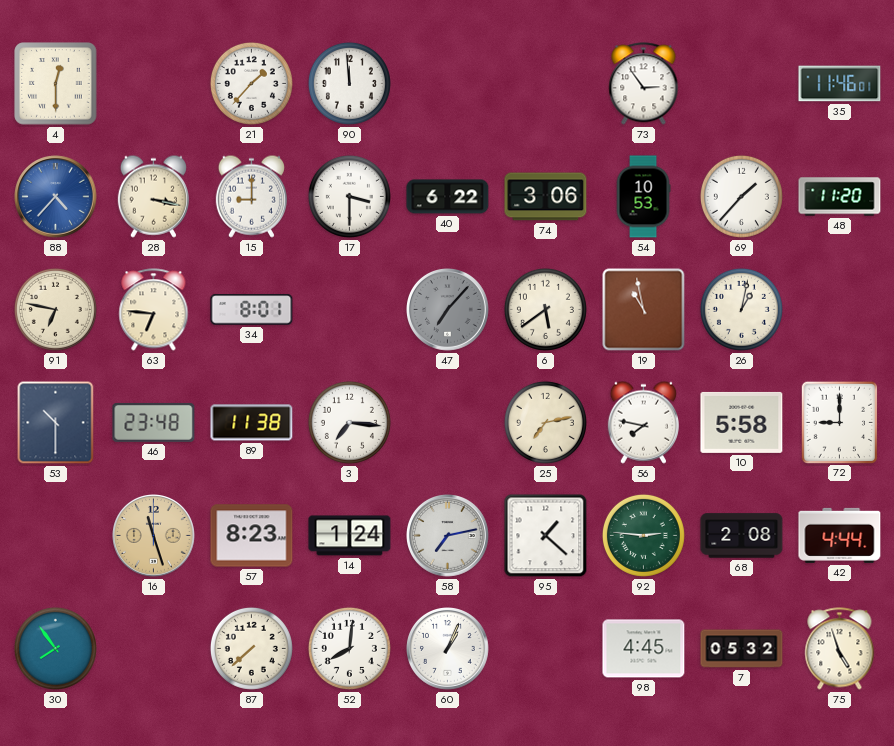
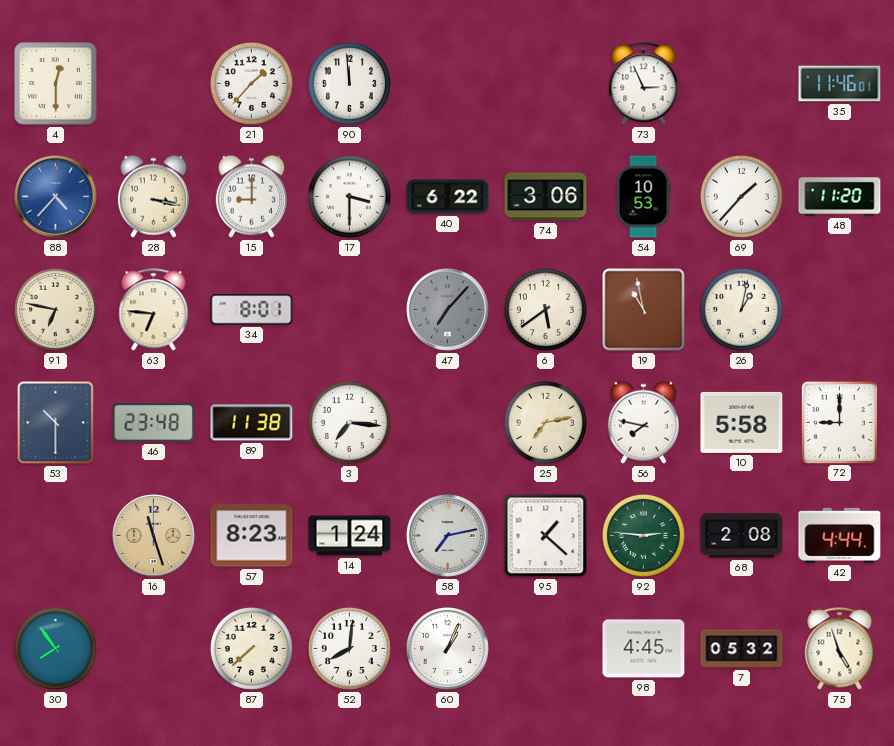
73: 2:54 -> 2:56 (644, 84)
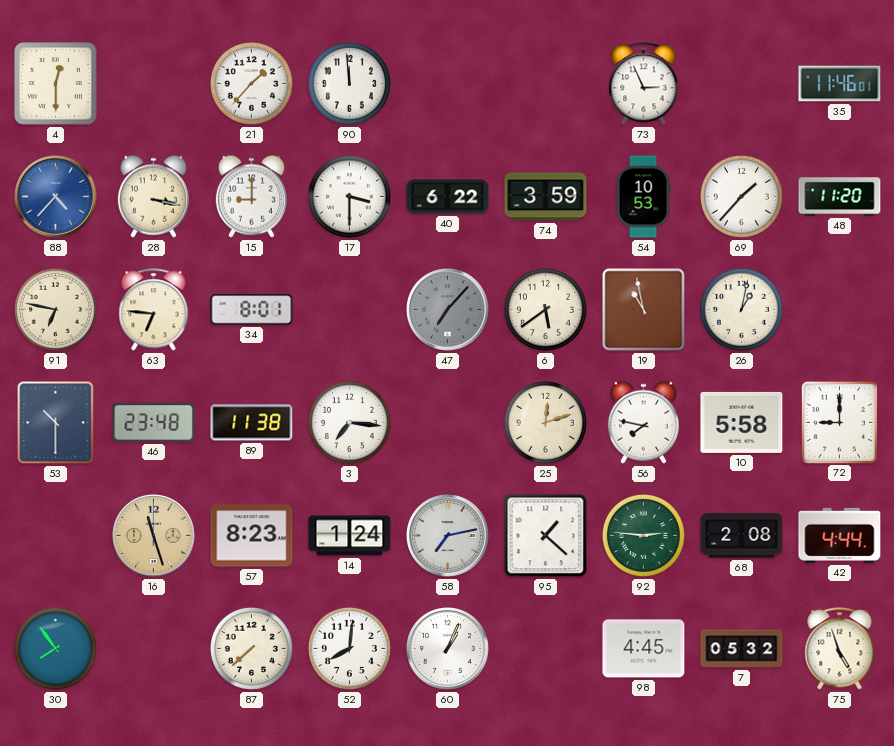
74: 3:06 -> 3:59 (546, 197)
25: 7:13 -> 12:12 (545, 422)
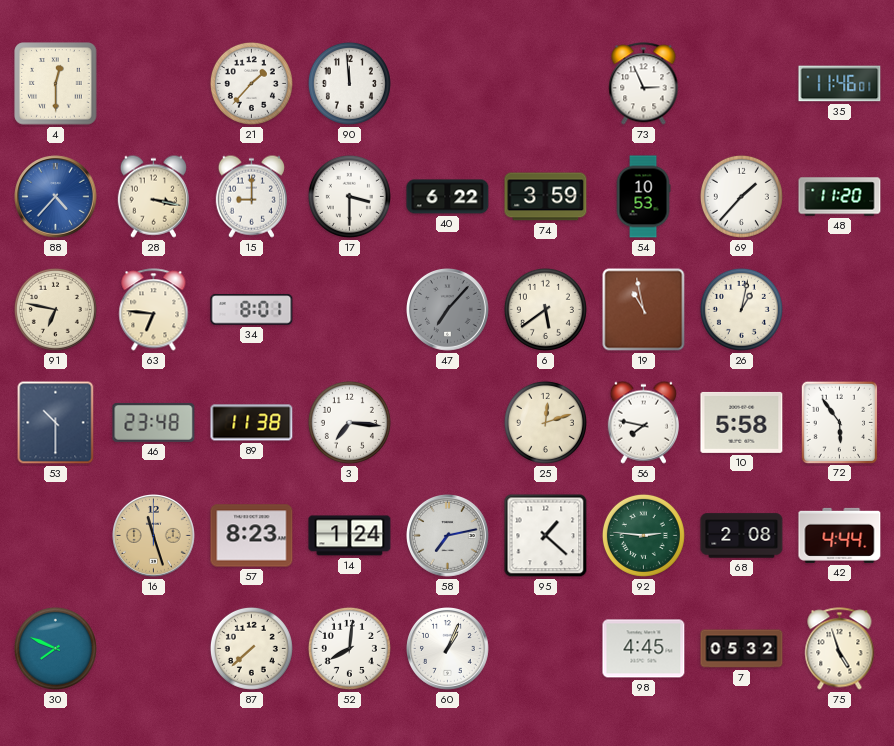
72: 9:00 -> 5:54 (839, 422)
30: 7:54 -> 7:49 (55, 648)
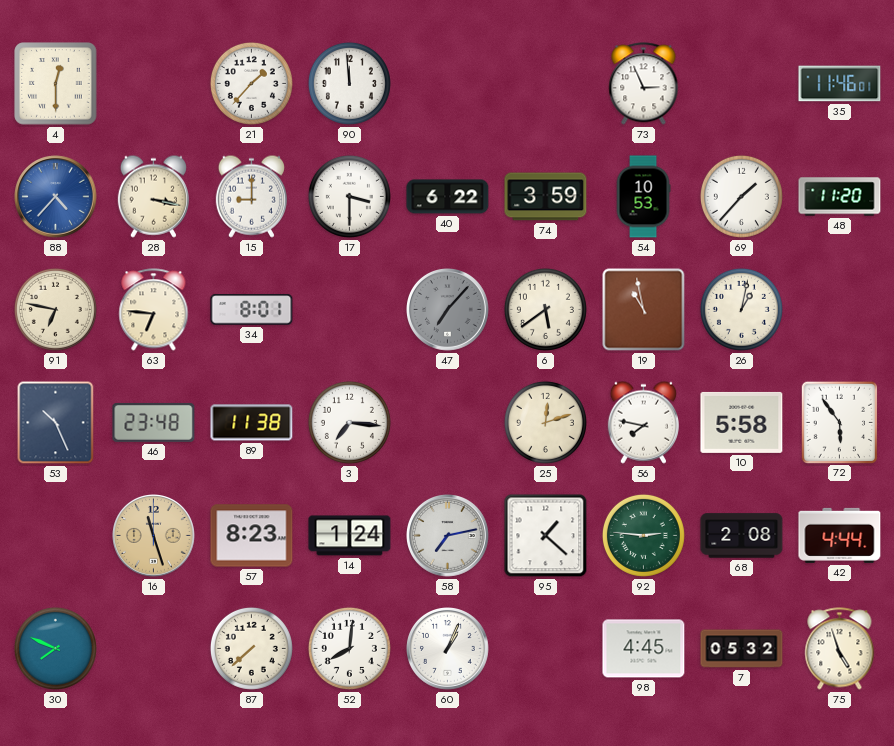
53: 10:30 -> 10:26 (56, 423)
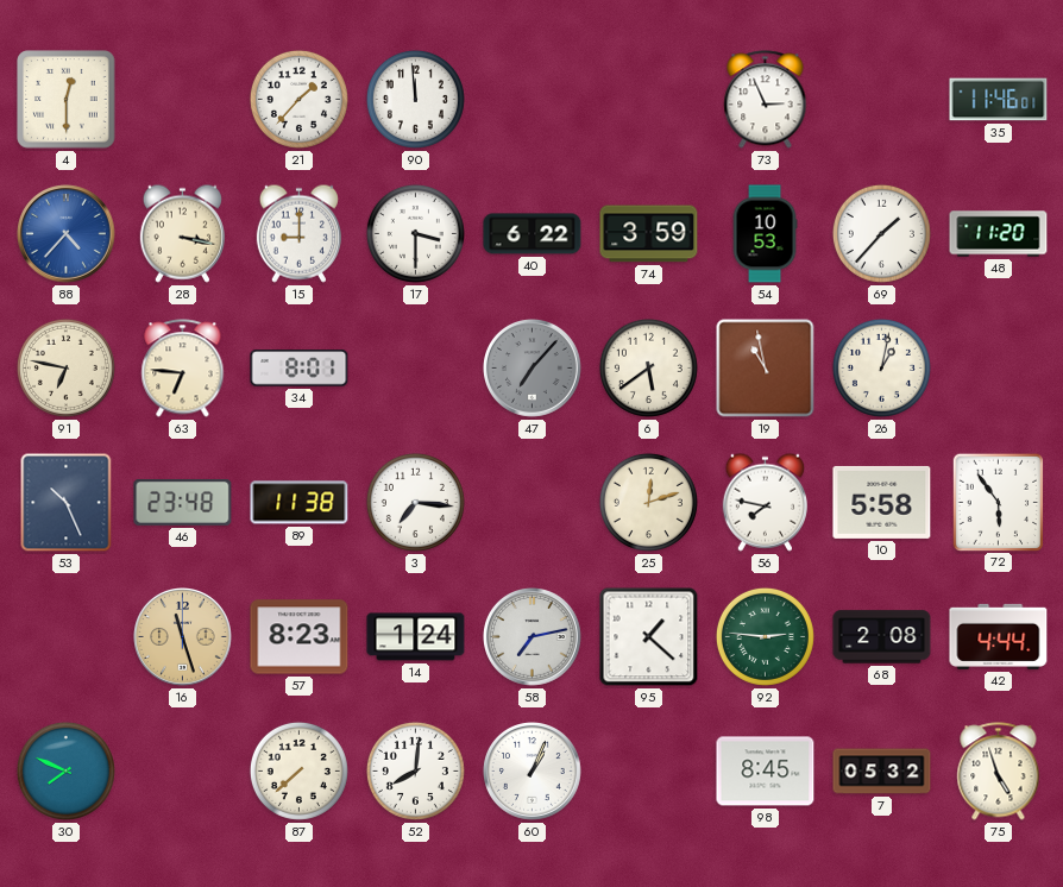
98: 4:45 -> 8:45 (766, 772)
